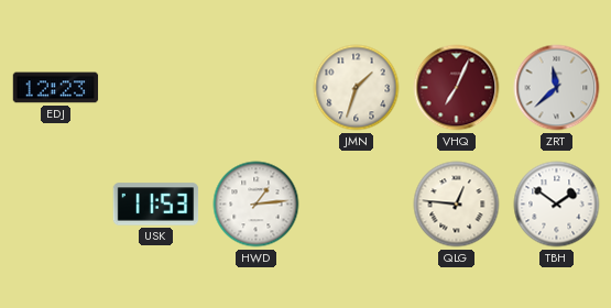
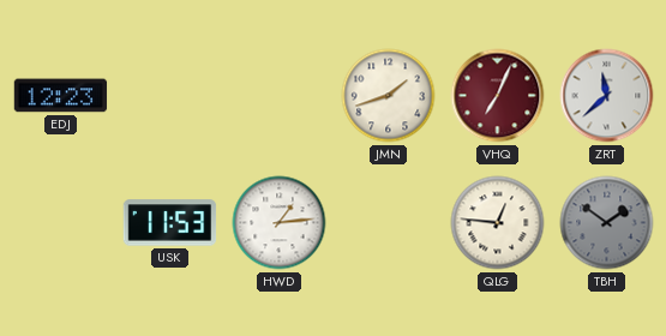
JMN: 1:33 -> 1:42 (389, 96)
TBH dial: white -> grey (607, 223)
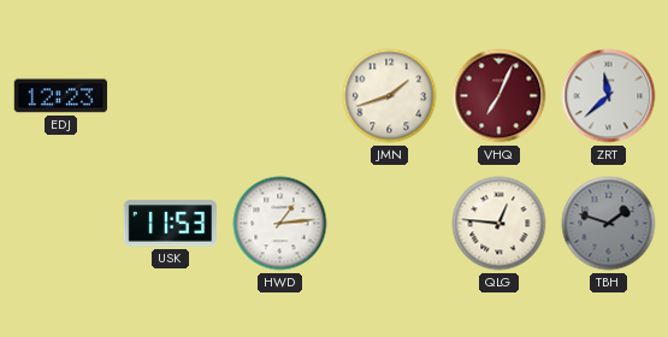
TBH: 1:51 -> 1:48 (609, 224)
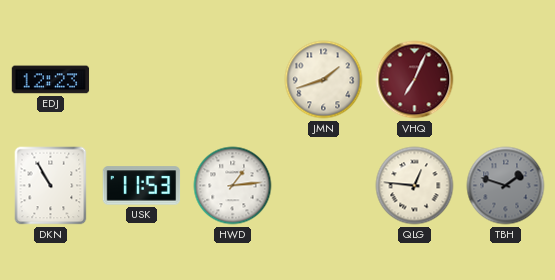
ZRT: 11:38 -> none (609, 96)
DKN: none -> 10:55 (51, 186)
